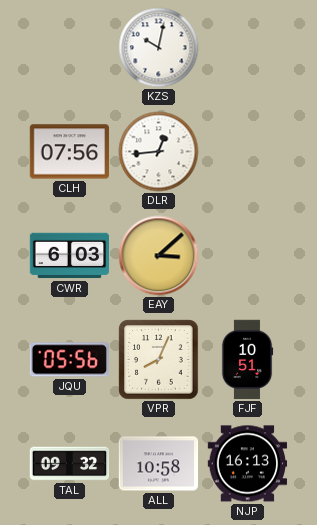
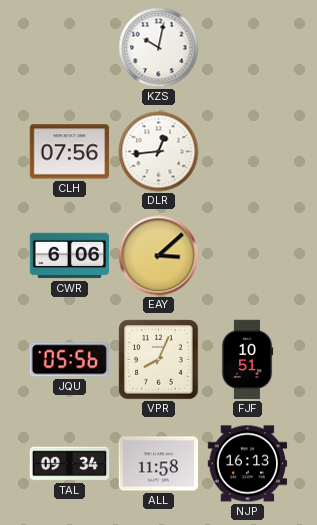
CWR: 6:03 -> 6:06 (70, 256)
TAL: 09:32 -> 09:34 (70, 464)
ALL: 10:58 -> 11:58 (159, 464)
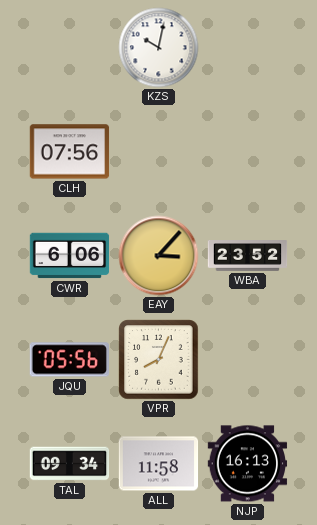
DLR: 12:44 -> none (159, 152)
EAY: 3:08 -> 3:07 (159, 256)
WBA: none -> 23:52 (248, 256)
FJF: 10:51 -> none (247, 360)
